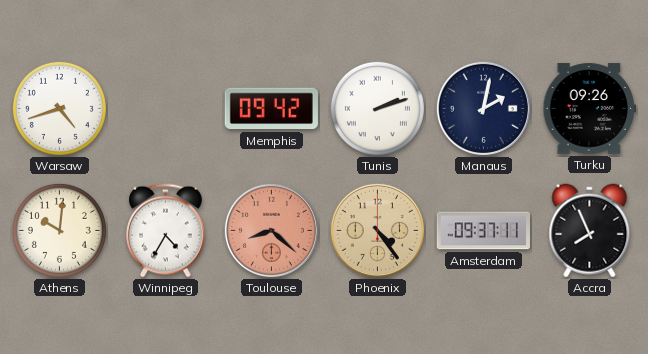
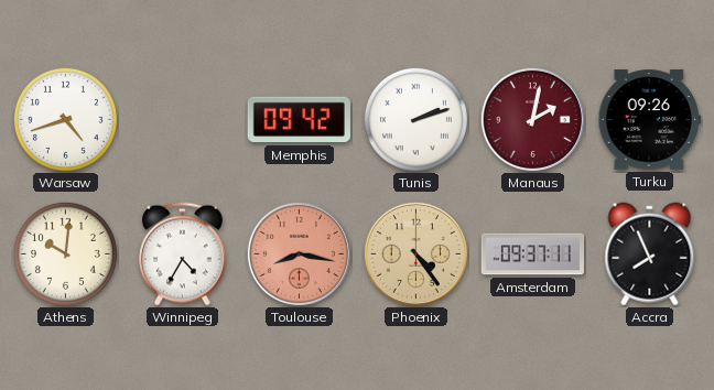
Manaus dial: navy -> burgundy (532, 119)
Toulouse: 8:22 -> 8:17 (299, 253)
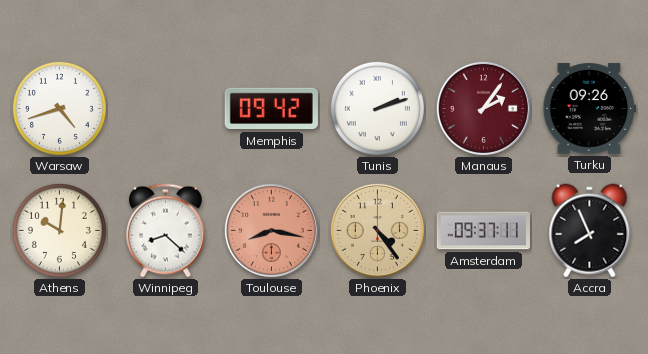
Manaus: 2:02 -> 2:06 (483, 108)
Winnipeg: 4:35 -> 8:22 (166, 231)
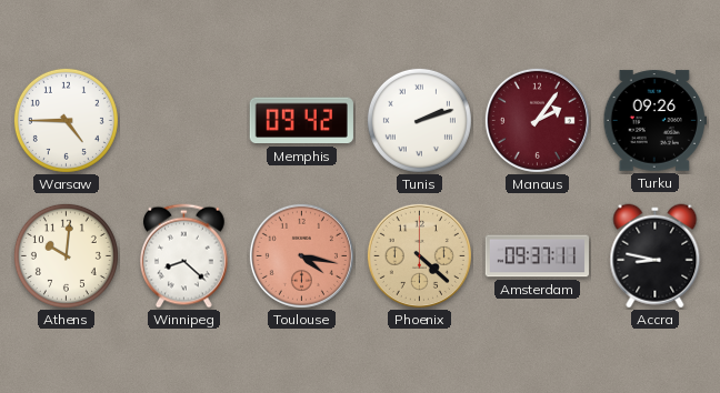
Warsaw: 4:42 -> 4:45 (66, 120)
Toulouse: 8:17 -> 4:17 (301, 255)
Phoenix: 4:24 -> 4:22 (419, 255)
Accra: 7:56 -> 8:47 (656, 256)
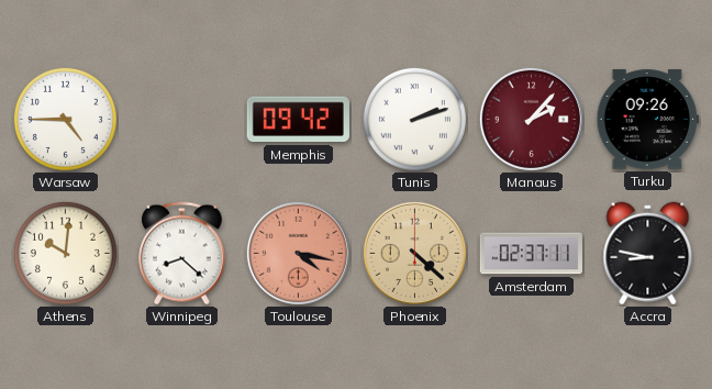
Manaus: 2:06 -> 2:07 (531, 119)
Amsterdam: 09:37 -> 02:37 (531, 254)
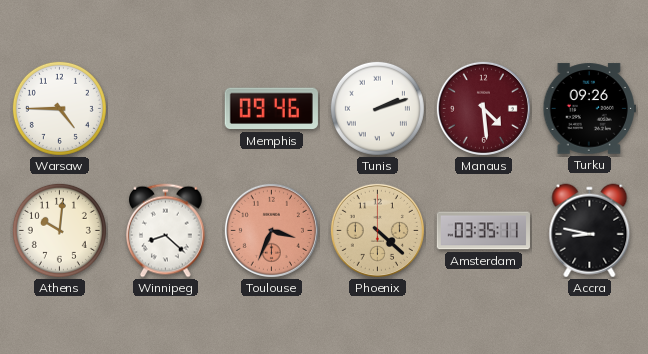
Memphis: 09:42 -> 09:46 (271, 109)
Manaus: 2:07 -> 4:29 (483, 108)
Toulouse: 4:17 -> 3:34 (271, 230)
Amsterdam: 02:37 -> 03:35 (483, 231)
